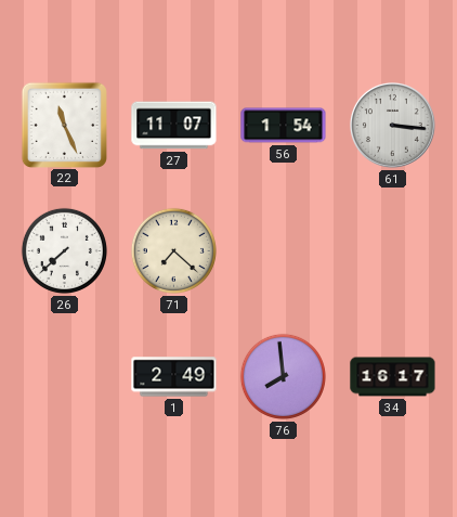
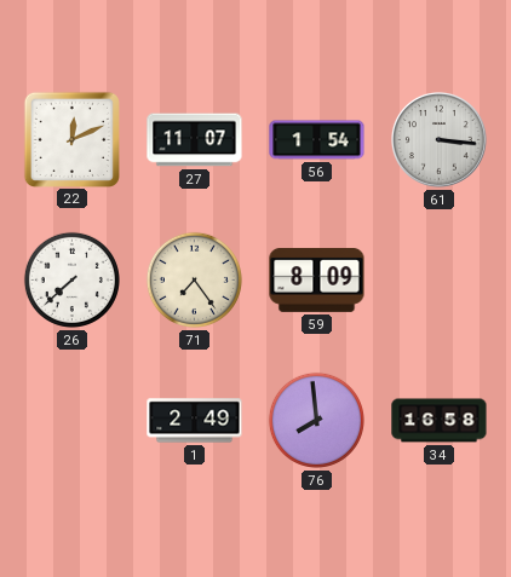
22: 11:26 -> 12:11 (71, 139)
71: 7:22 -> 7:24 (194, 279)
59: none -> 8:09 (317, 281)
34: 16:17 -> 16:58 (440, 421)
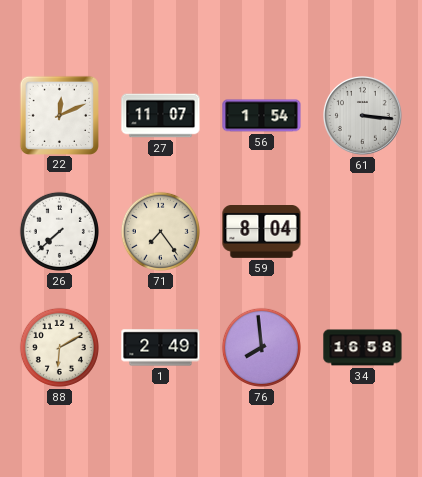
59: 8:09 -> 8:04 (262, 232)
88: none -> 6:10 (59, 347)
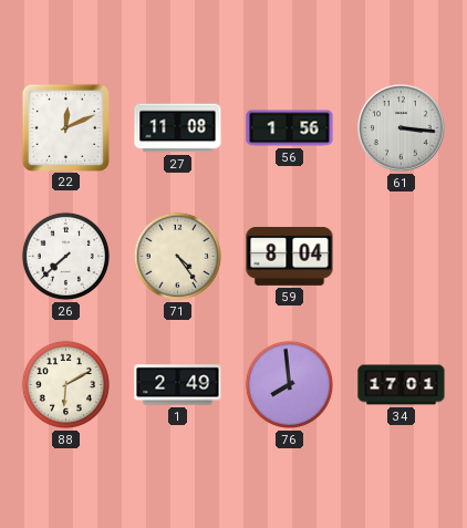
27: 11:07 -> 11:08 (178, 128)
56: 1:54 -> 1:56 (290, 128)
71: 7:24 -> 4:24 (177, 256)
34: 16:58 -> 17:01 (402, 385)
